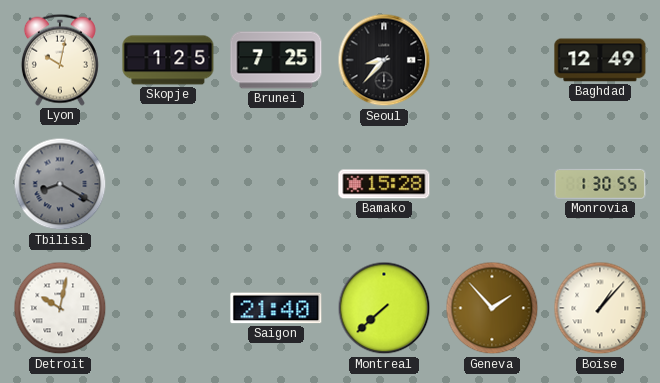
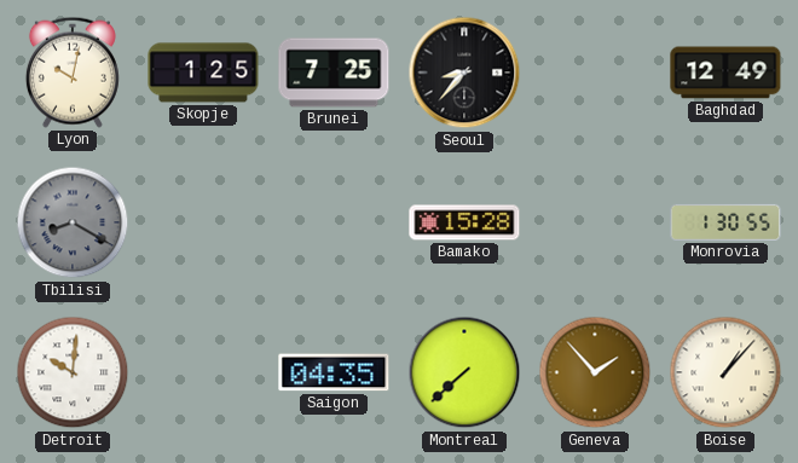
Detroit: 10:02 -> 10:01 (73, 372)
Saigon: 21:40 -> 04:35 (334, 372)
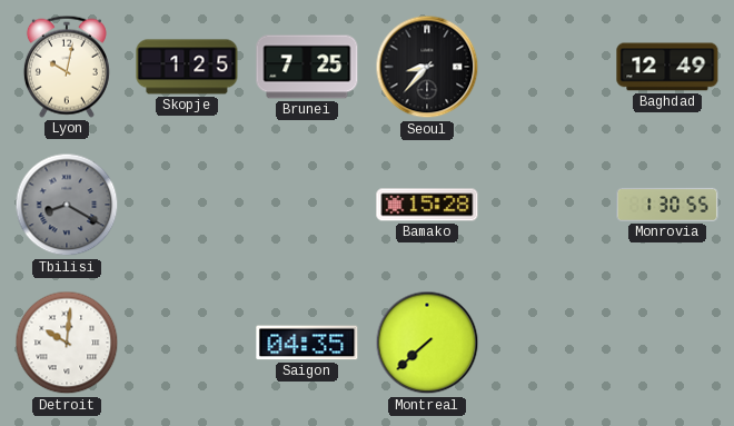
Geneva: 1:53 -> none (595, 372)
Boise: 1:07 -> none (725, 372)
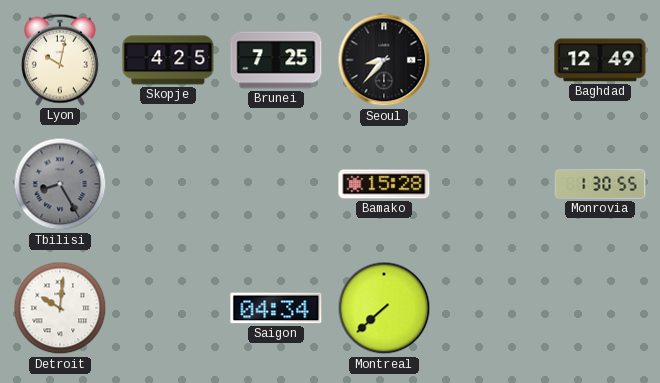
Skopje: 1:25 -> 4:25 (168, 60)
Tbilisi: 8:20 -> 8:25 (60, 184)
Saigon: 04:35 -> 04:34 (276, 308)
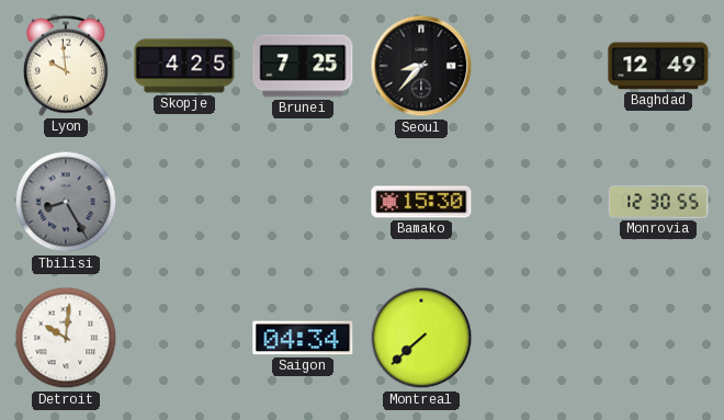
Lyon: 10:02 -> 9:59 (66, 66)
Bamako: 15:28 -> 15:30 (421, 202)
Monrovia: 1:30 -> 12:30 (658, 202)
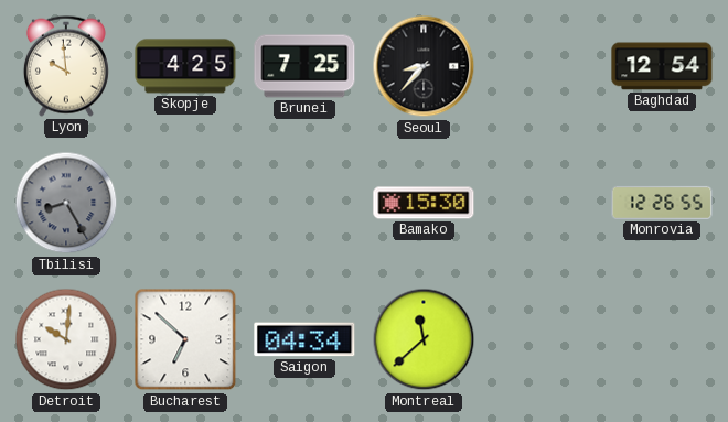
Baghdad: 12:49 -> 12:54 (662, 66)
Monrovia: 12:30 -> 12:26 (662, 203)
Bucharest: none -> 6:52 (185, 339)
Montreal: 7:38 -> 11:38 (424, 339)
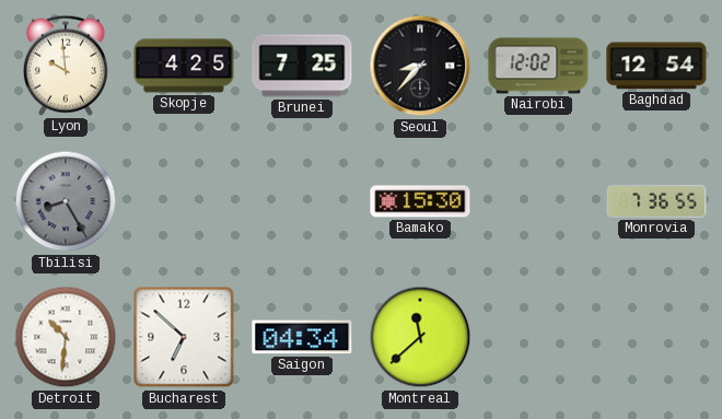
Nairobi: none -> 12:02 (538, 66)
Monrovia: 12:26 -> 7:36 (656, 201)
Detroit: 10:01 -> 10:31 (66, 337)
